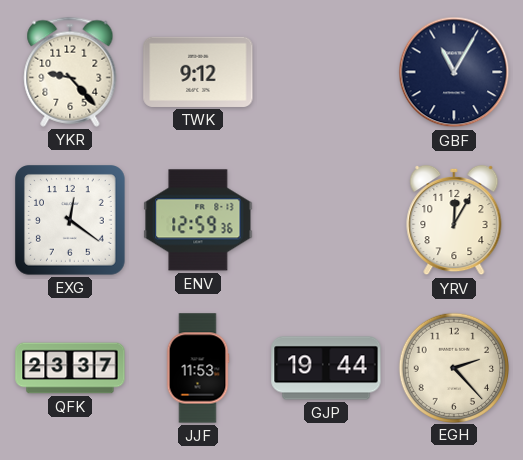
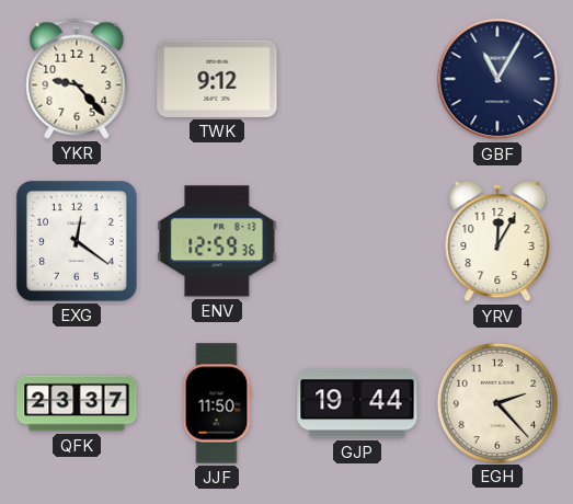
JJF: 11:53 -> 11:50 (217, 403)
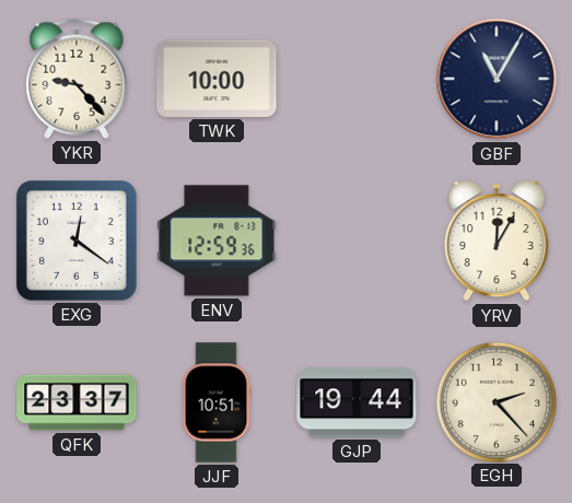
TWK: 9:12 -> 10:00 (217, 79)
JJF: 11:50 -> 10:51 (217, 402)
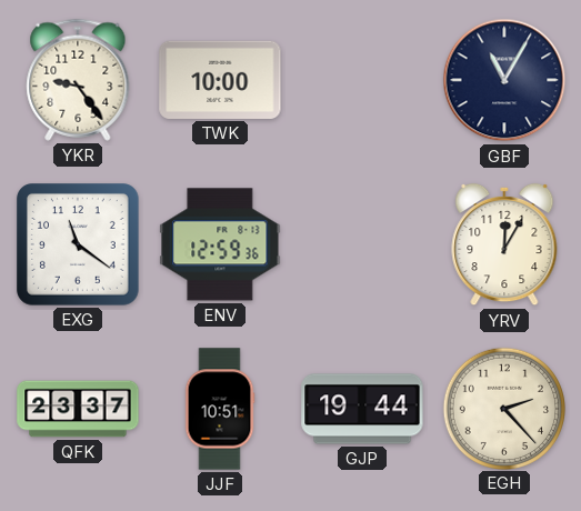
YKR: 9:23 -> 9:24 (78, 80)
EXG: 12:21 -> 11:21 (79, 246)
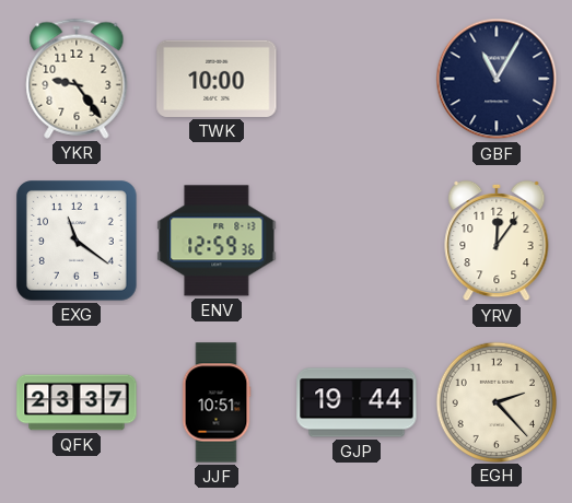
YRV: 12:05 -> 12:06 (497, 241)
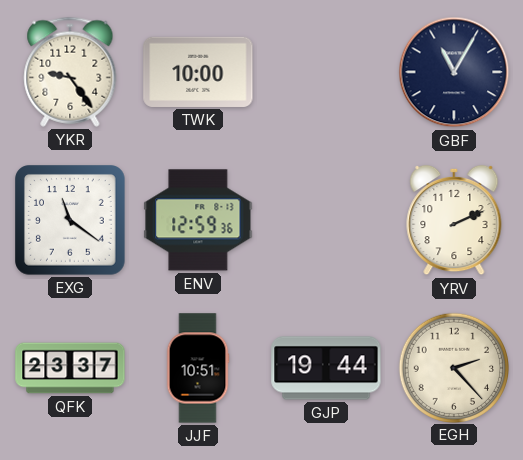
YRV: 12:06 -> 2:11 (454, 220)
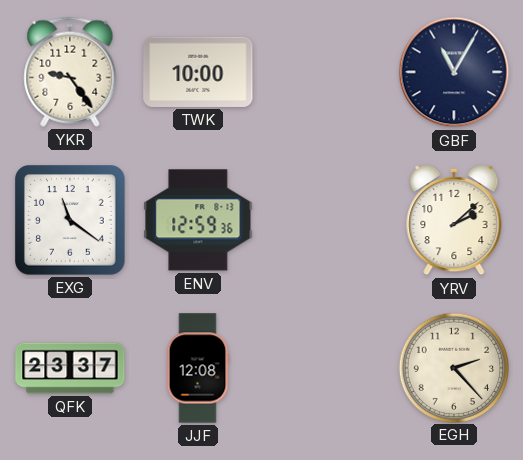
YRV: 2:11 -> 2:08 (454, 220)
JJF: 10:51 -> 12:08 (198, 368)
GJP: 19:44 -> none (326, 368)
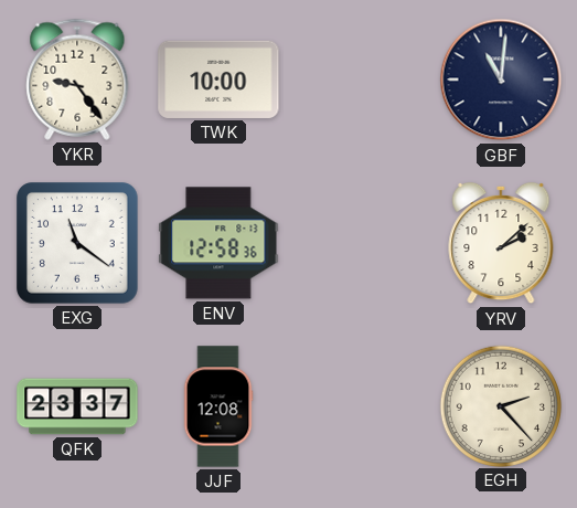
GBF: 11:05 -> 11:01 (501, 80)
ENV: 12:59 -> 12:58 (218, 243)
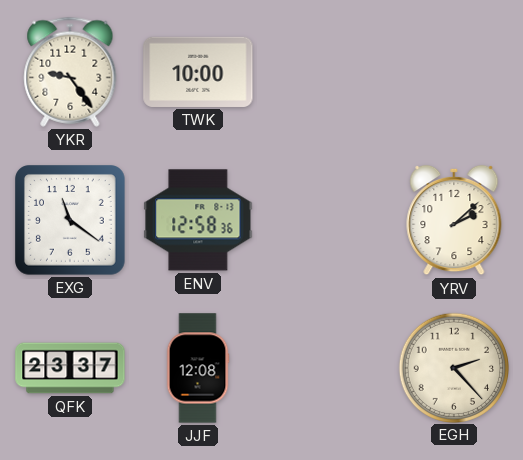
GBF: 11:01 -> none (501, 80)
